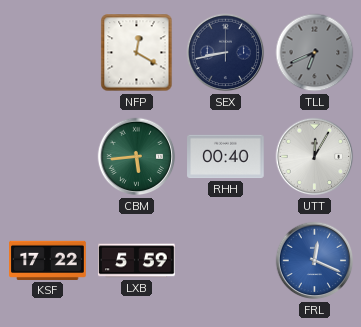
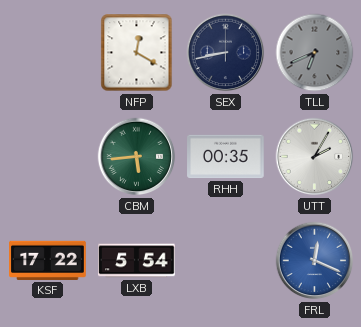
RHH: 00:40 -> 00:35 (226, 157)
UTT: 12:05 -> 2:05 (315, 157)
LXB: 5:59 -> 5:54 (137, 261)
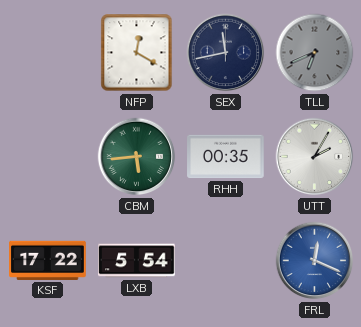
SEX: 8:43 -> 11:43 (226, 53)
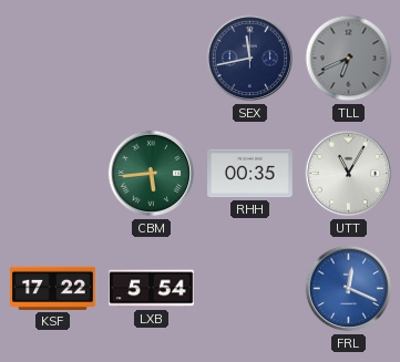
NFP: 12:20 -> none (137, 53)
UTT: 2:05 -> 11:05 (349, 174)
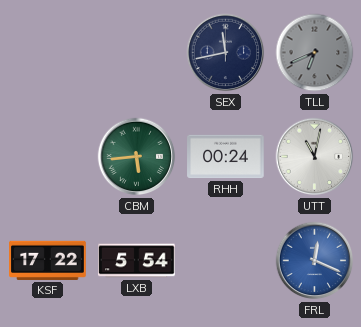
RHH: 00:35 -> 00:24 (226, 157)
UTT: 11:05 -> 11:02 (315, 157)
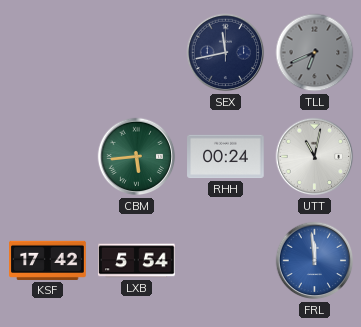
KSF: 17:22 -> 17:42 (48, 260)
FRL: 12:19 -> 11:59 (315, 261)
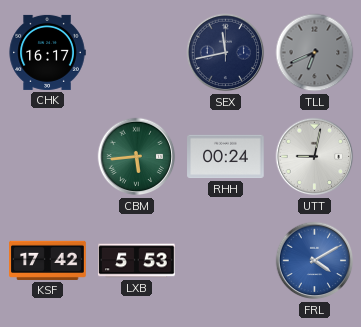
CHK: none -> 16:17 (47, 52)
UTT: 11:02 -> 9:02 (315, 157)
LXB: 5:54 -> 5:53 (137, 261)
FRL: 11:59 -> 4:10 (315, 261)
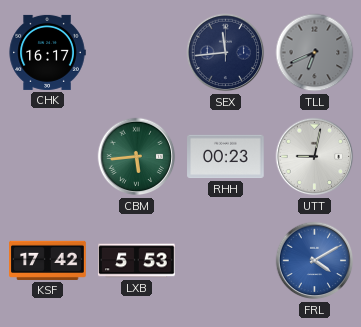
SEX: 11:43 -> 11:44 (226, 53)
RHH: 00:24 -> 00:23 (226, 157)
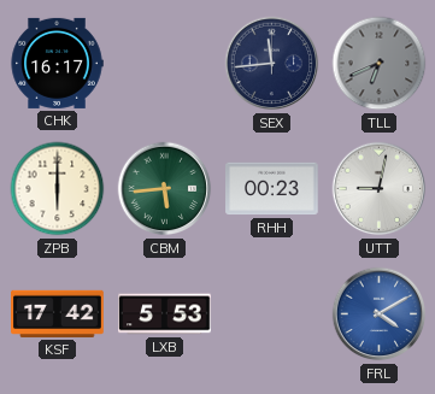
ZPB: none -> 6:00 (58, 189)
